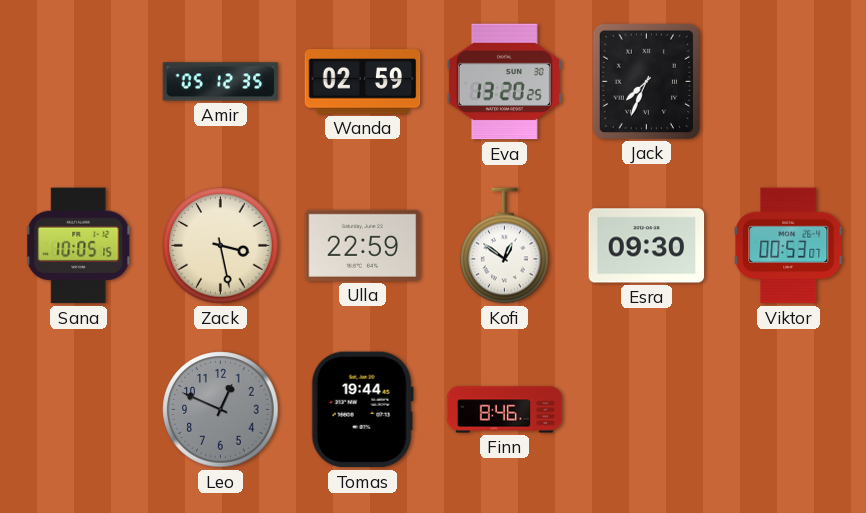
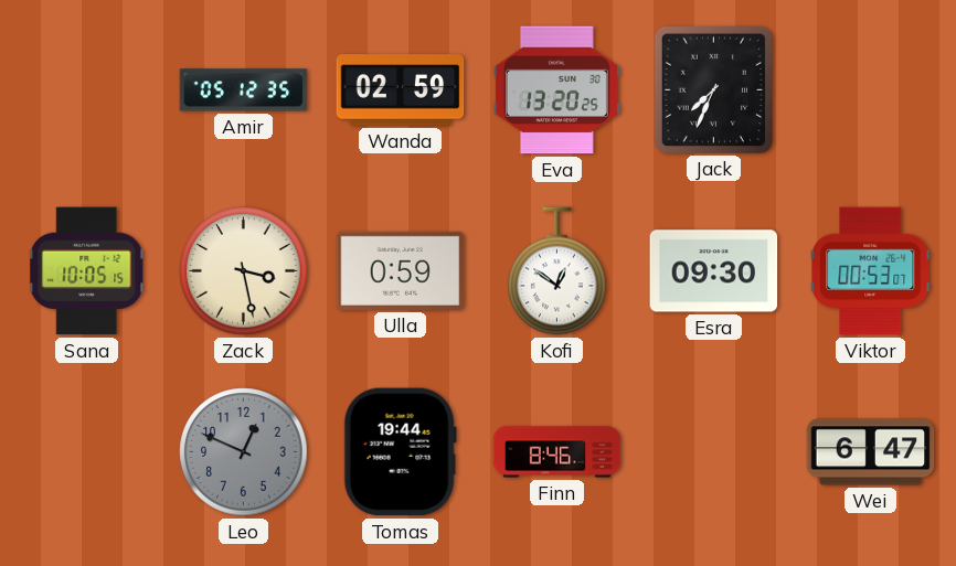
Ulla: 22:59 -> 0:59 (401, 270)
Wei: none -> 6:47 (871, 452)
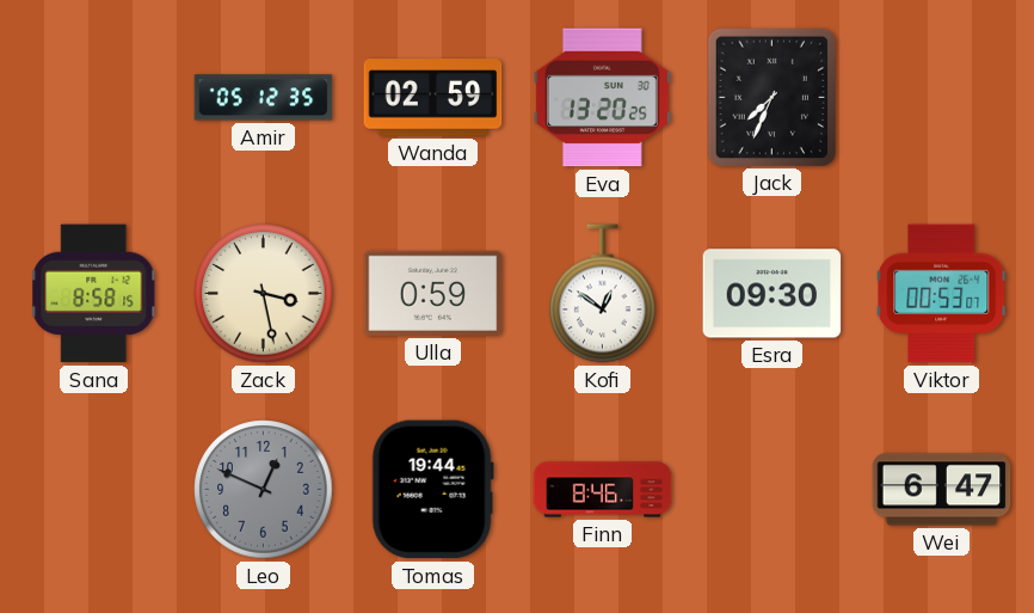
Sana: 10:05 -> 8:58 (94, 294)
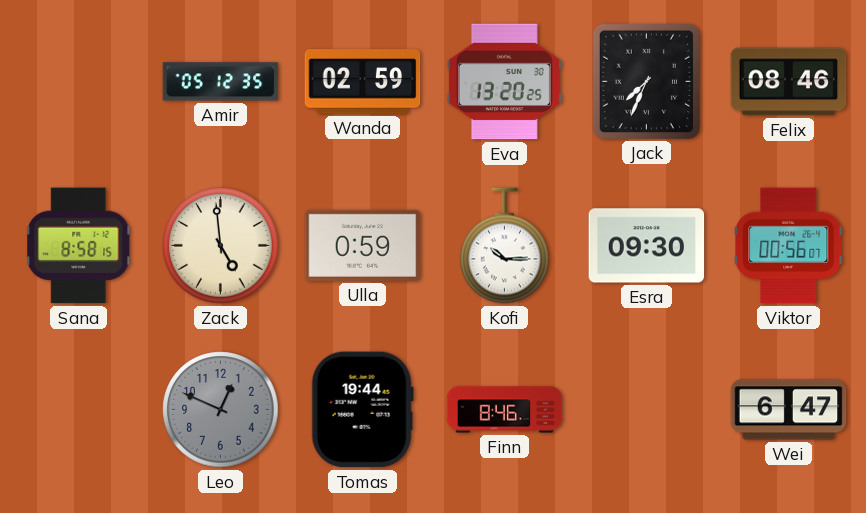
Felix: none -> 08:46 (789, 82)
Zack: 3:28 -> 4:59 (221, 246)
Kofi: 12:51 -> 10:15 (505, 246)
Viktor: 00:53 -> 00:56 (789, 246)
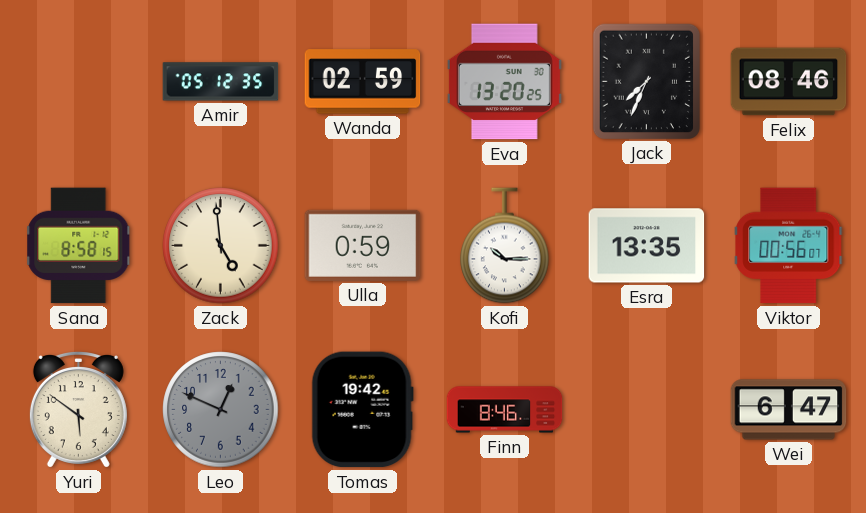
Esra: 09:30 -> 13:35 (647, 246)
Yuri: none -> 5:51 (78, 410)
Tomas: 19:44 -> 19:42 (362, 410)
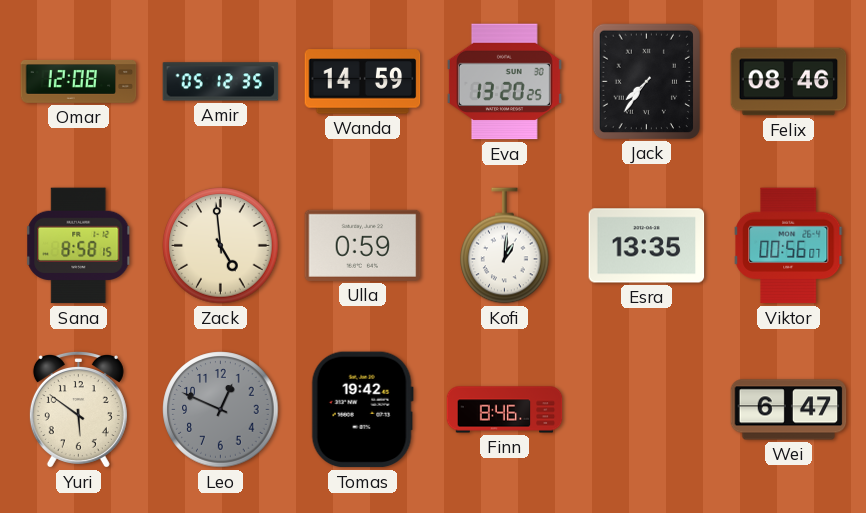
Omar: none -> 12:08 (79, 81)
Wanda: 02:59 -> 14:59 (363, 82)
Jack: 7:34 -> 7:36 (646, 81)
Kofi: 10:15 -> 1:01 (505, 246)
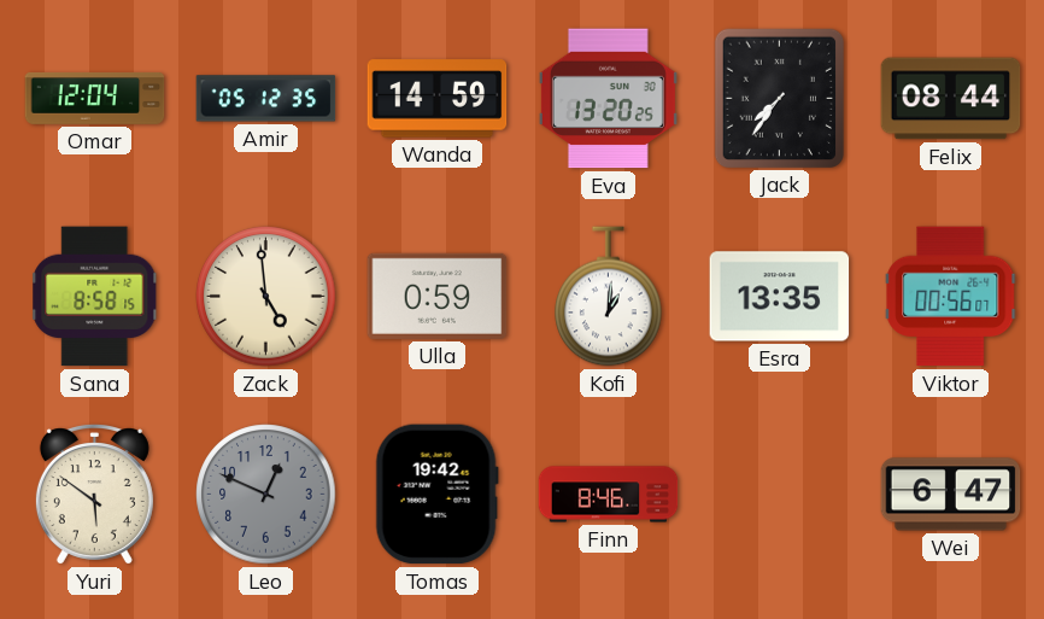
Omar: 12:08 -> 12:04 (95, 98)
Felix: 08:46 -> 08:44 (951, 99)
